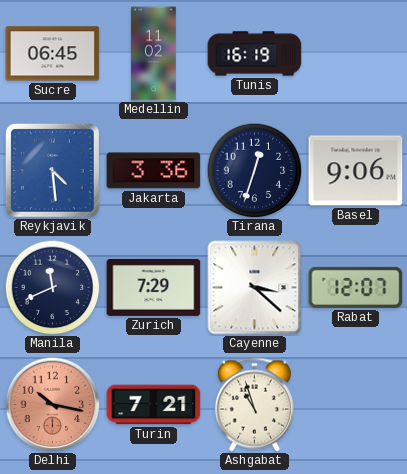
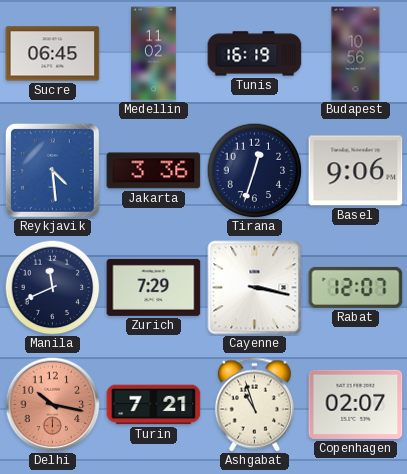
Budapest: none -> 10:56 (356, 54)
Cayenne: 3:22 -> 3:17 (255, 288)
Copenhagen: none -> 02:07 (356, 404)
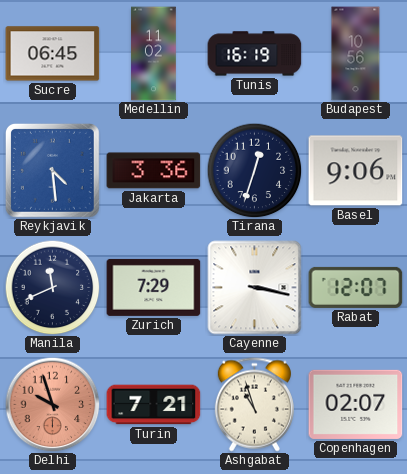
Delhi: 10:17 -> 9:57 (52, 404)
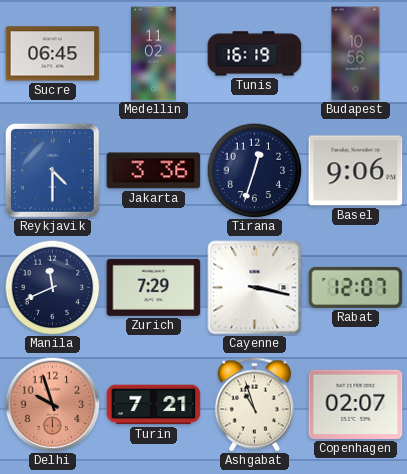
Reykjavik: 4:29 -> 4:30 (52, 170)
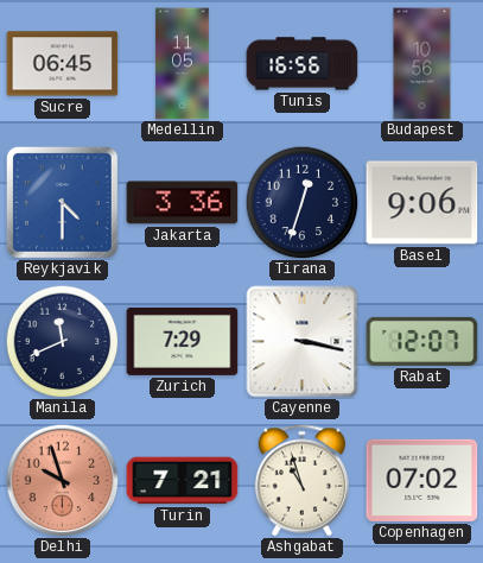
Medellin: 11:02 -> 11:05 (183, 64)
Tunis: 16:19 -> 16:56 (303, 64)
Copenhagen: 02:07 -> 07:02 (422, 480)
